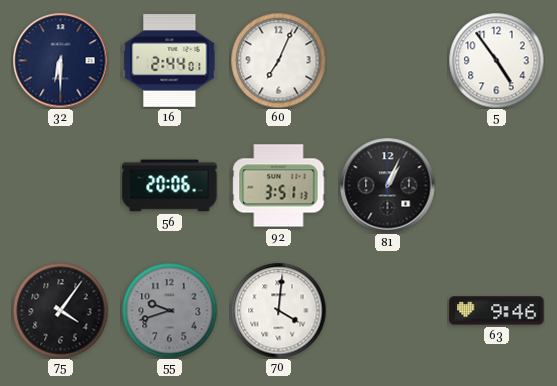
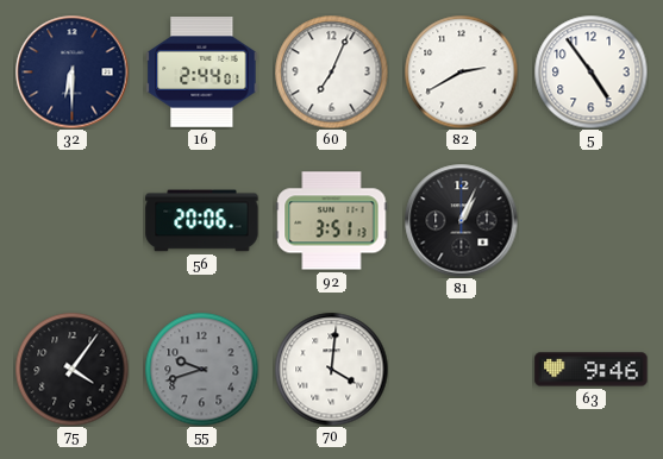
82: none -> 2:40 (461, 71)
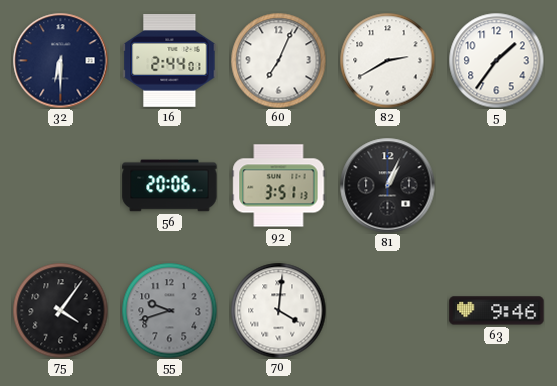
5: 4:54 -> 1:36 (496, 60)
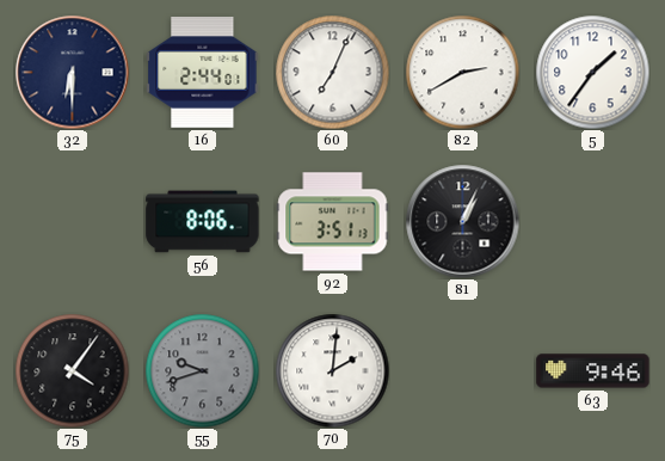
56: 20:06 -> 8:06 (203, 222)
70: 4:01 -> 2:01 (332, 370)
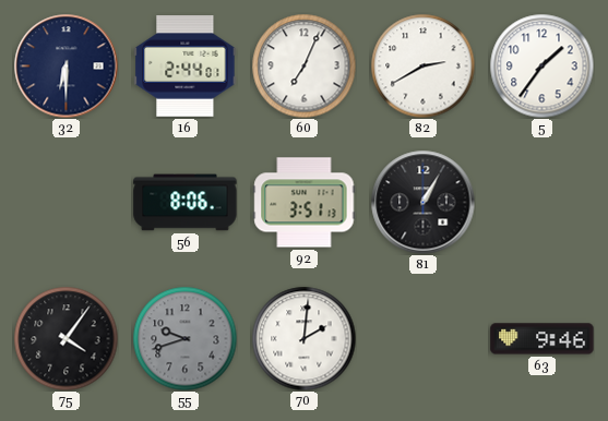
81: 1:04 -> 1:05 (422, 202)
